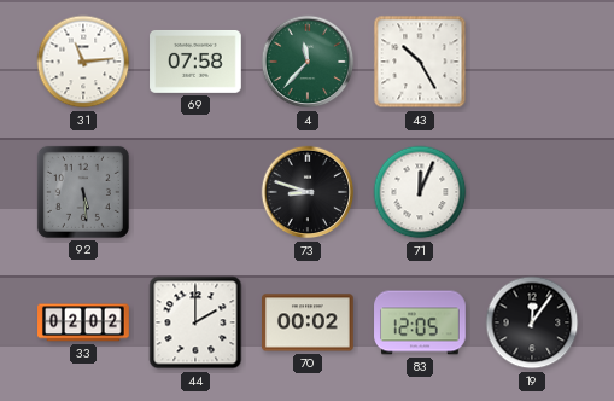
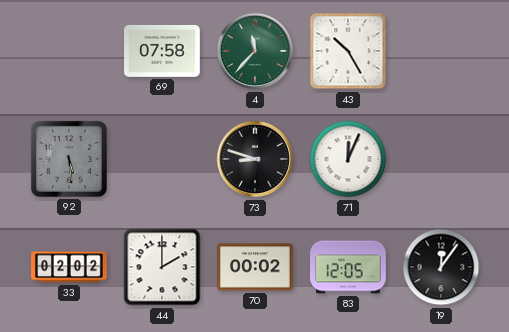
31: 11:14 -> none (83, 62)
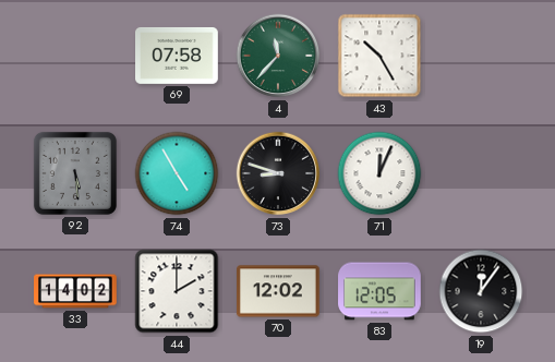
74: none -> 4:55 (177, 173)
33: 02:02 -> 14:02 (75, 291)
70: 00:02 -> 12:02 (279, 291)
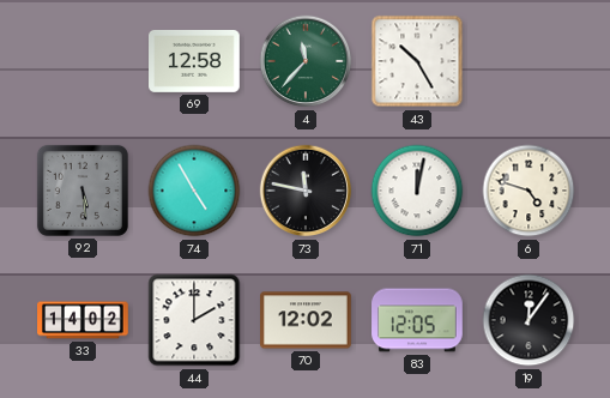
69: 07:58 -> 12:58 (195, 61)
73: 8:48 -> 11:47 (306, 191)
71: 12:04 -> 12:02 (417, 191)
6: none -> 4:48 (529, 191)
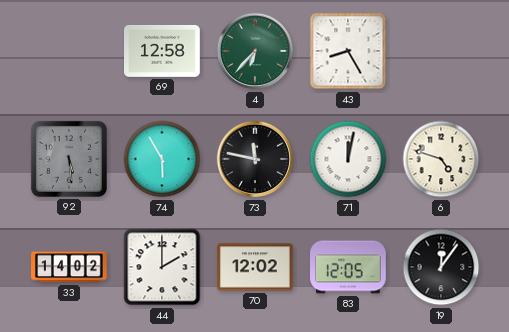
4: 11:37 -> 6:37 (255, 51)
43: 10:25 -> 8:25 (348, 51)
74: 4:55 -> 5:55 (162, 159)
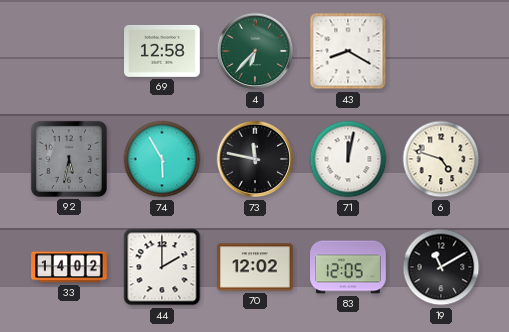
43: 8:25 -> 8:20 (348, 51)
92: 5:29 -> 5:32 (69, 159)
19: 12:06 -> 11:10 (441, 267)
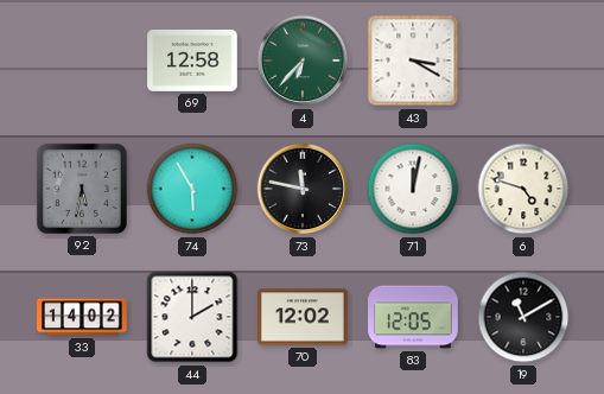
43: 8:20 -> 3:20 (413, 61)
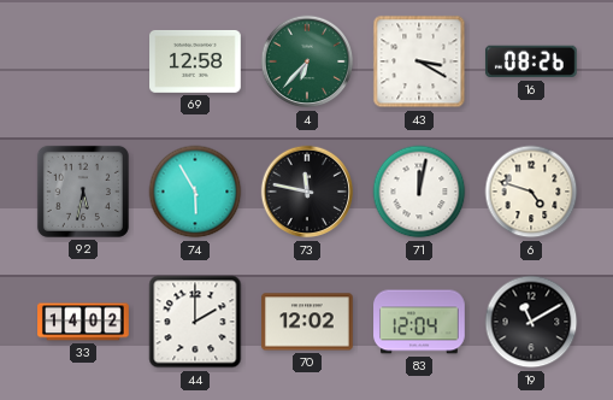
16: none -> 08:26 (531, 61)
83: 12:05 -> 12:04 (419, 322)
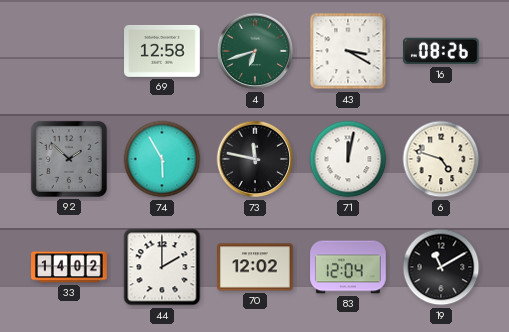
4: 6:37 -> 6:42 (255, 51)
92: 5:32 -> 1:52 (69, 159)
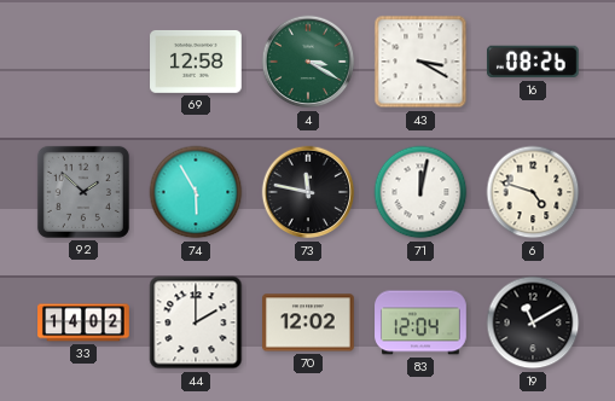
4: 6:42 -> 3:20 (308, 62)
